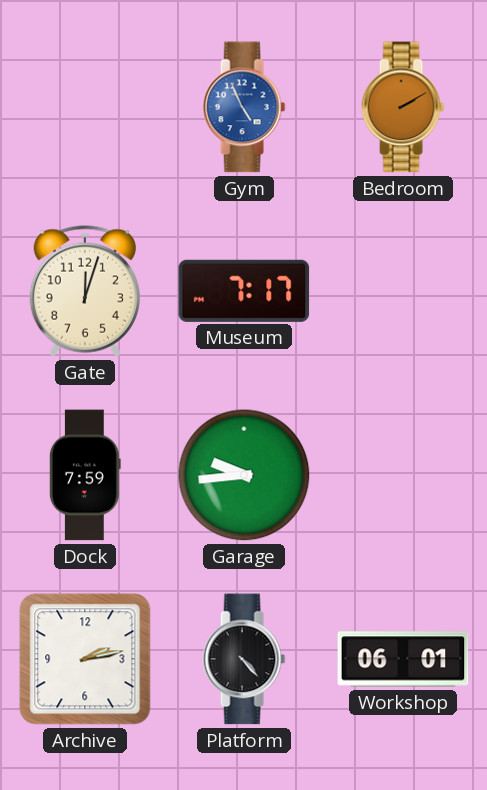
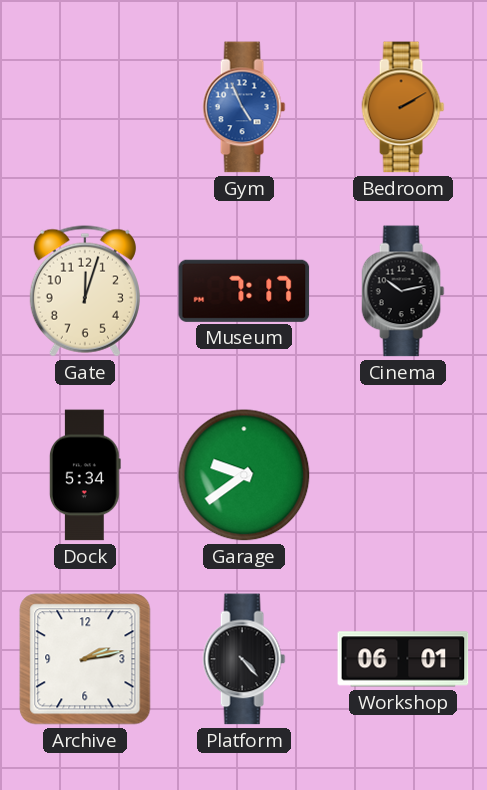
Cinema: none -> 10:13 (403, 291)
Dock: 7:59 -> 5:34 (85, 475)
Garage: 9:44 -> 9:39 (244, 475)
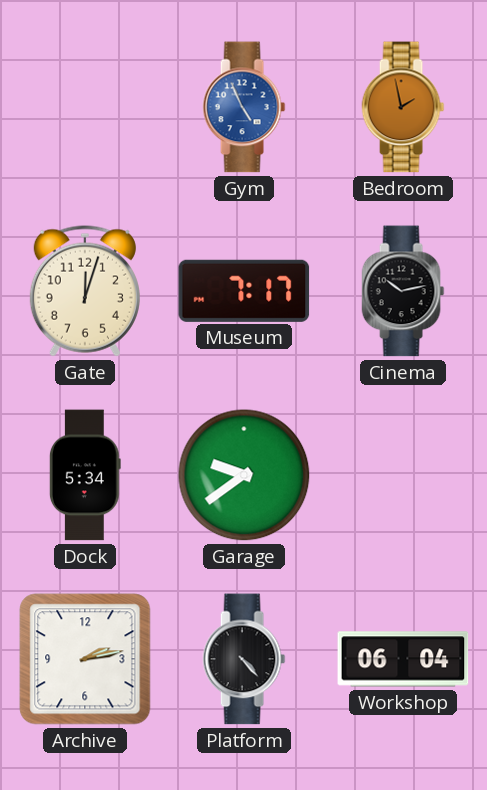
Bedroom: 2:10 -> 1:58 (403, 107)
Workshop: 06:01 -> 06:04 (403, 659)
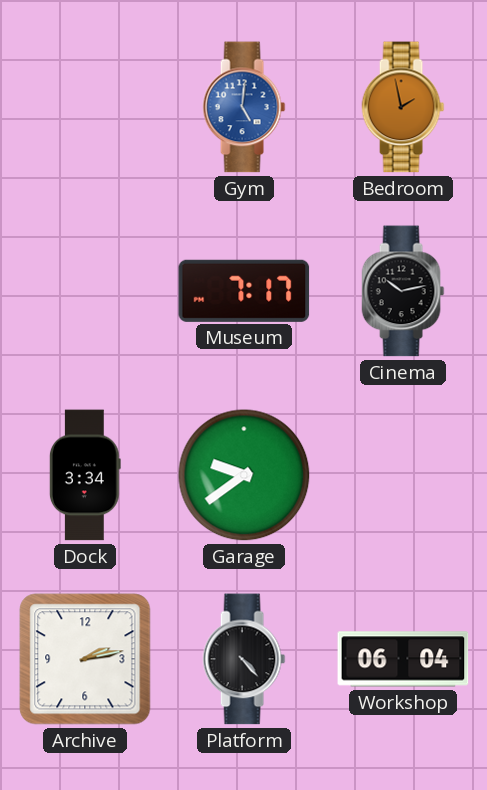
Gym: 4:56 -> 5:01 (244, 107)
Gate: 12:03 -> none (85, 291)
Dock: 5:34 -> 3:34 (85, 475)
